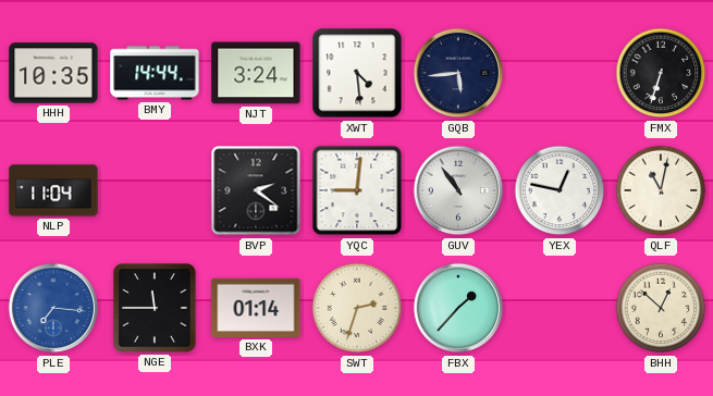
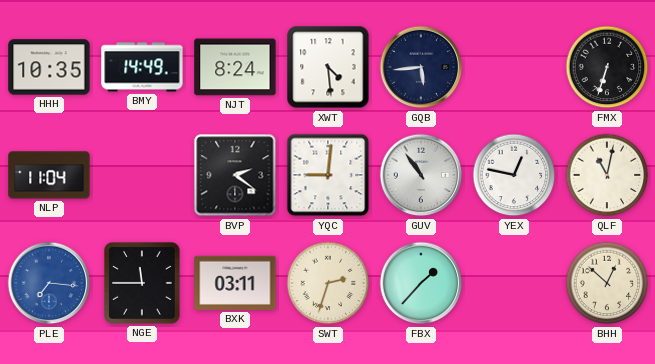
BMY: 14:44 -> 14:49 (142, 67)
NJT: 3:24 -> 8:24 (235, 67)
BXK: 01:14 -> 03:11 (235, 283)
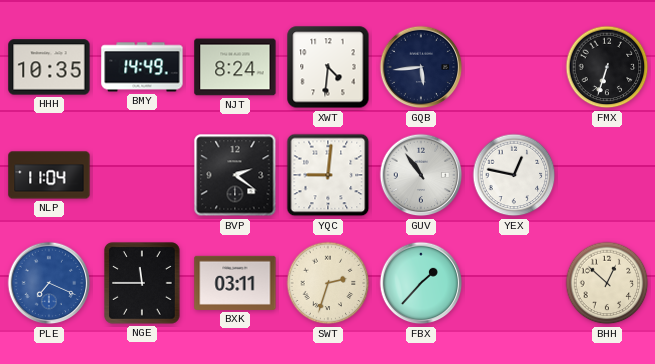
XWT: 4:29 -> 4:31 (328, 67)
QLF: 11:02 -> none (607, 175)
PLE: 7:16 -> 7:19 (49, 283)
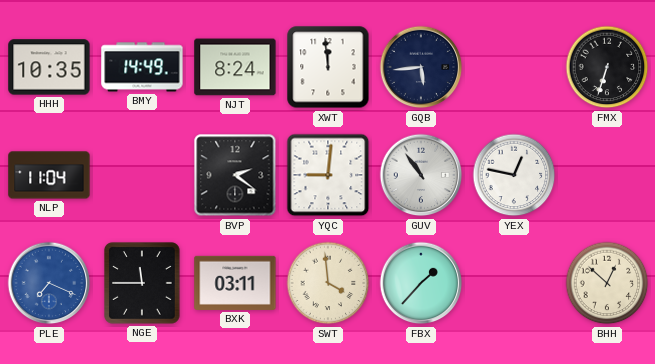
XWT: 4:31 -> 11:59 (328, 67)
SWT: 2:33 -> 3:59 (328, 283)
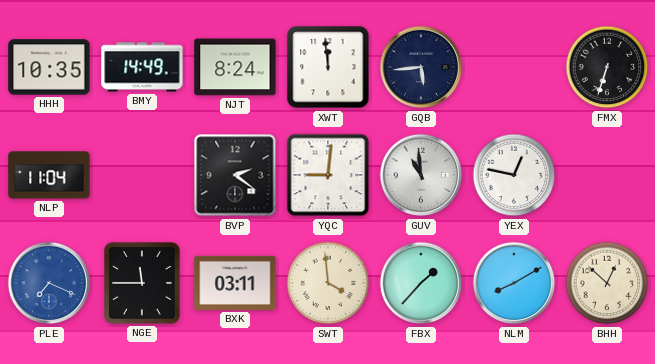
GUV: 10:54 -> 10:59 (421, 175)
NLM: none -> 8:10 (514, 283)
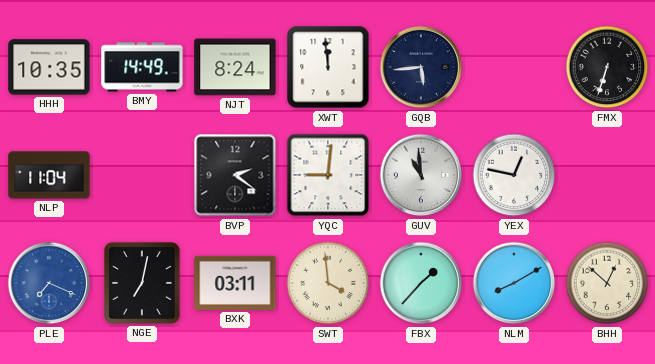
NGE: 11:45 -> 7:02 (143, 283)
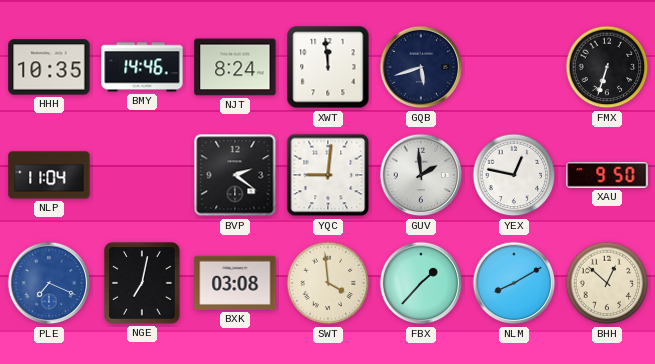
BMY: 14:49 -> 14:46 (142, 67)
GQB: 5:44 -> 5:42 (421, 67)
GUV: 10:59 -> 1:59 (421, 175)
XAU: none -> 9:50 (607, 176)
BXK: 03:11 -> 03:08 (235, 283)
